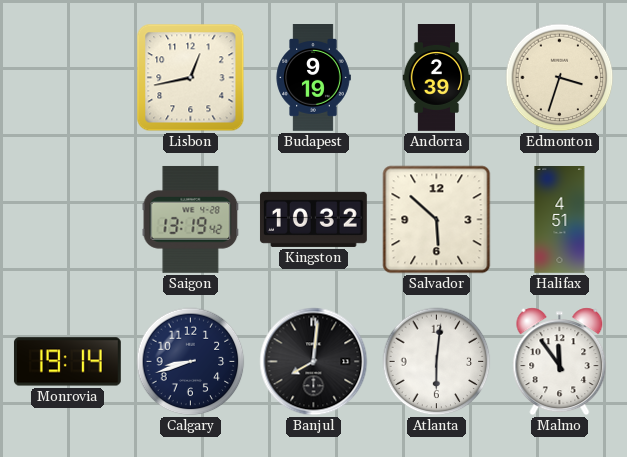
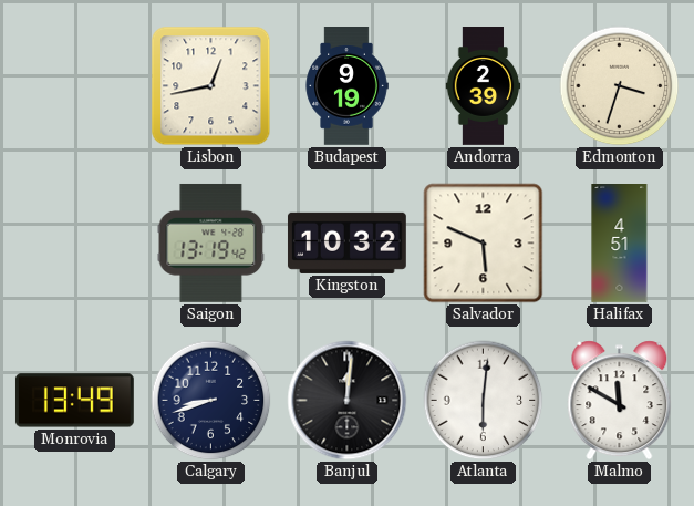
Salvador: 5:52 -> 5:49 (484, 244)
Monrovia: 19:14 -> 13:49 (74, 401)
Banjul: 8:01 -> 12:01 (348, 401)
Malmo: 11:54 -> 11:50 (620, 401)
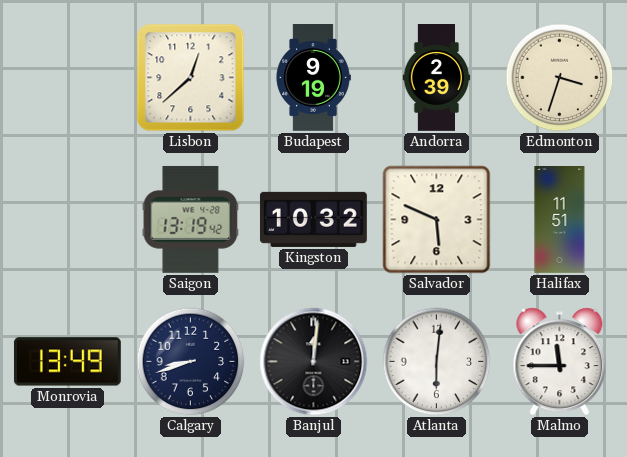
Lisbon: 12:43 -> 12:38 (191, 78)
Halifax: 4:51 -> 11:51 (560, 220)
Malmo: 11:50 -> 11:45 (560, 362)
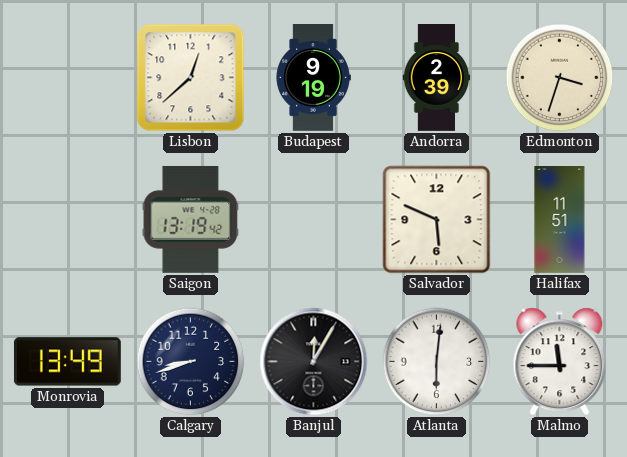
Kingston: 10:32 -> none (313, 219)
Banjul: 12:01 -> 12:05 (314, 362)
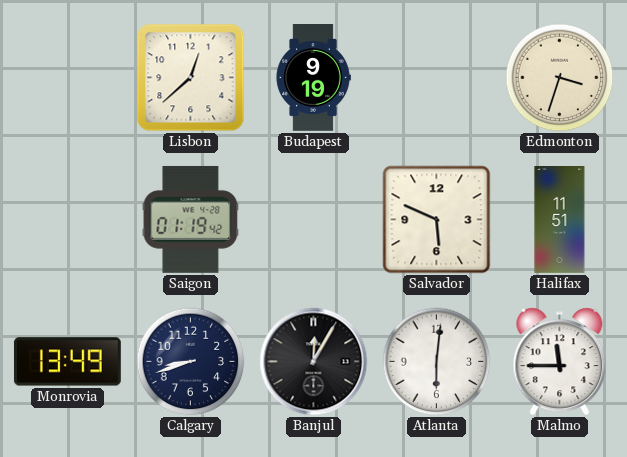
Andorra: 2:39 -> none (437, 78)
Saigon: 13:19 -> 01:19 (191, 219)
